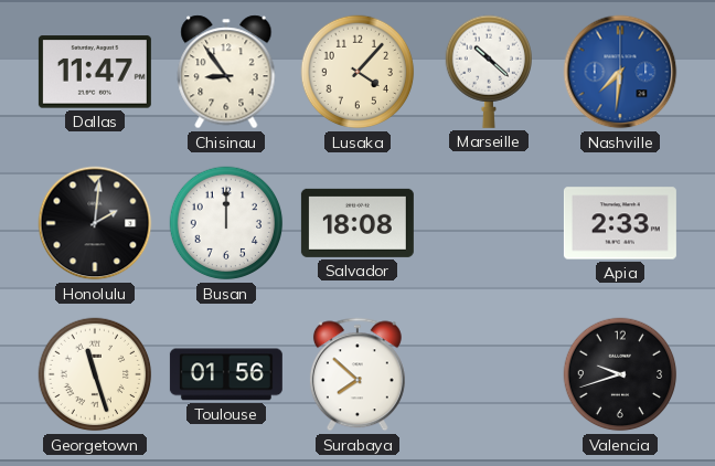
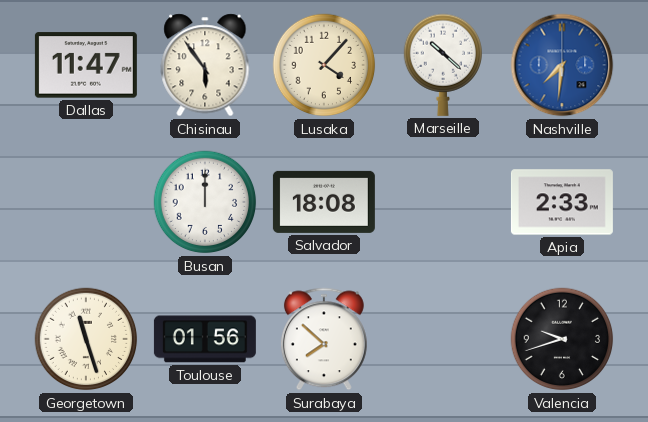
Chisinau: 8:54 -> 5:54 (205, 65)
Honolulu: 2:01 -> none (95, 223)
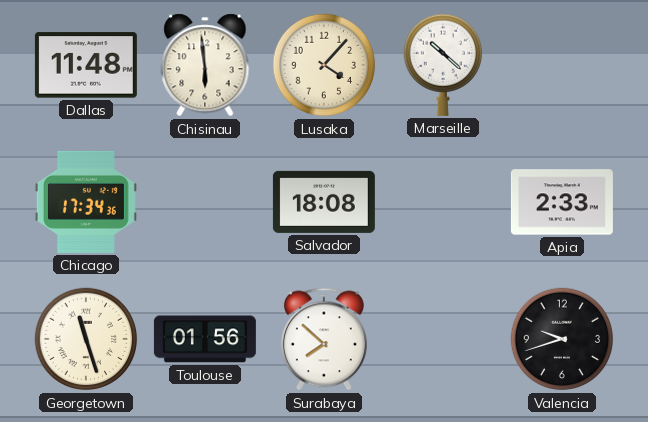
Dallas: 11:47 -> 11:48 (86, 65)
Chisinau: 5:54 -> 5:59 (205, 65)
Nashville: 7:31 -> none (562, 65)
Chicago: none -> 17:34 (86, 202)
Busan: 12:00 -> none (205, 202)
